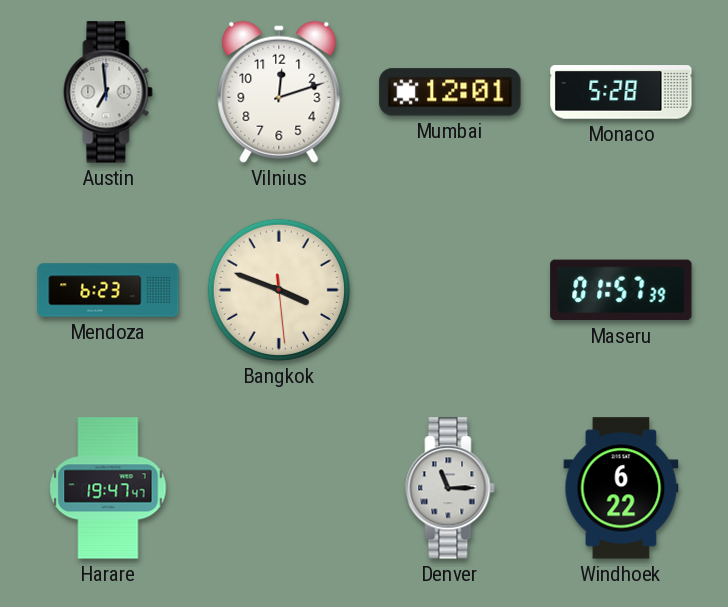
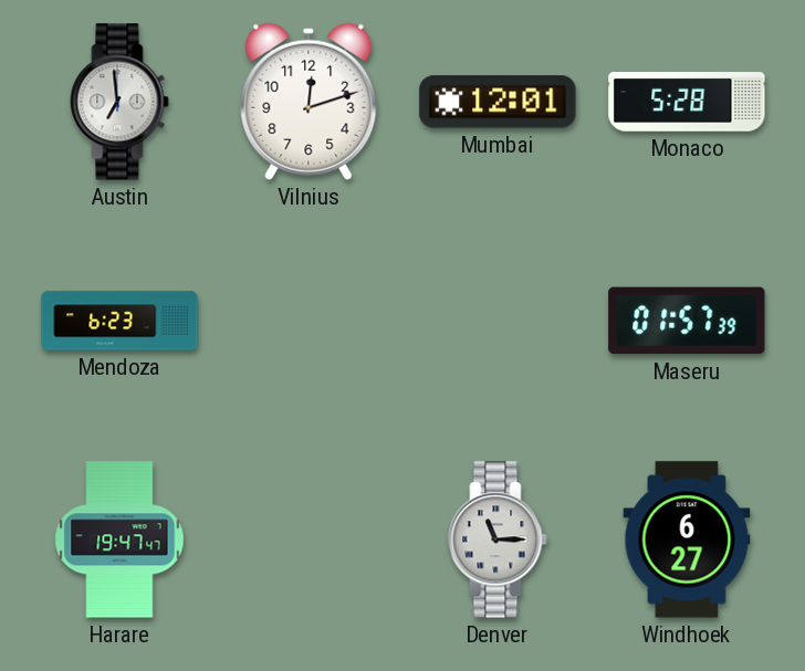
Bangkok: 3:48 -> none (279, 290)
Windhoek: 6:22 -> 6:27 (687, 539)
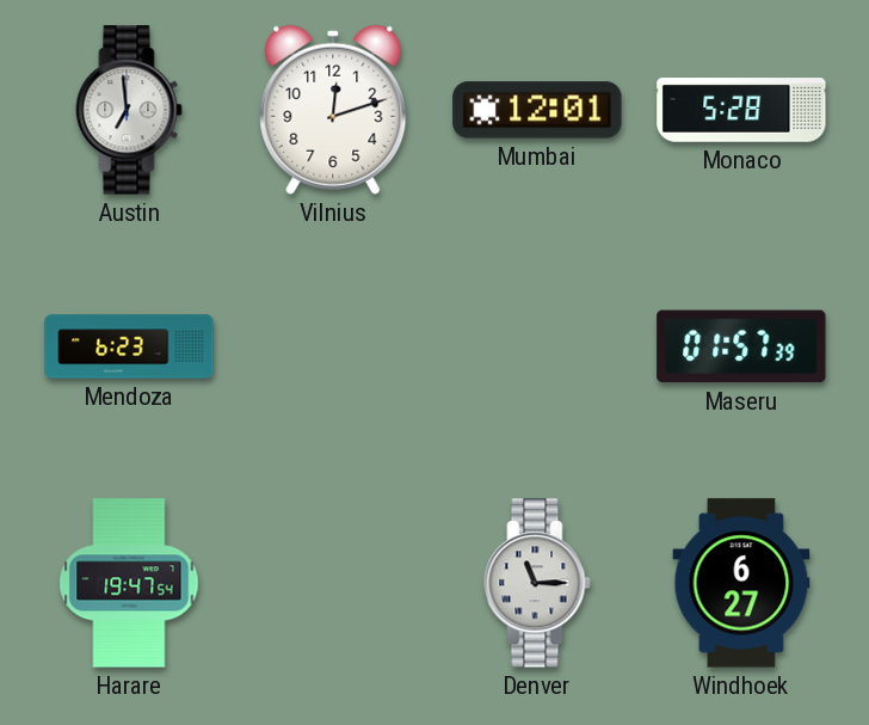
Harare: 19:47:47 -> 19:47:54 (129, 583)
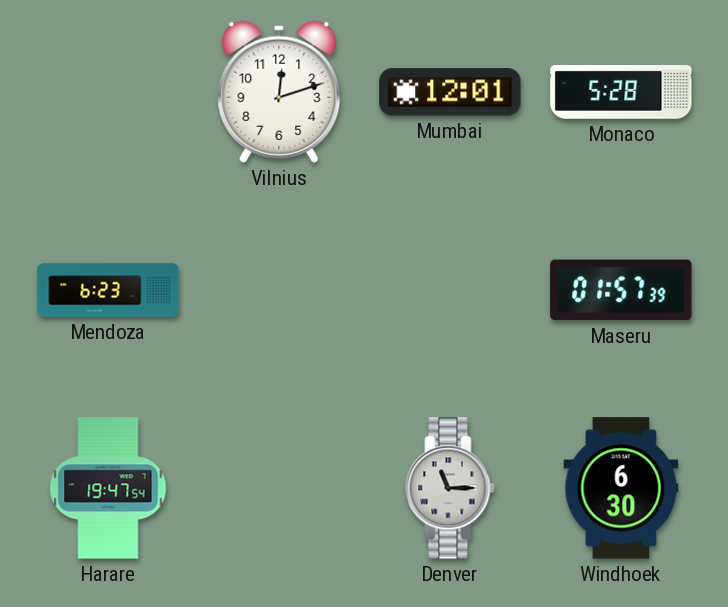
Austin: 6:59 -> none (129, 110)
Windhoek: 6:27 -> 6:30 (621, 488)
